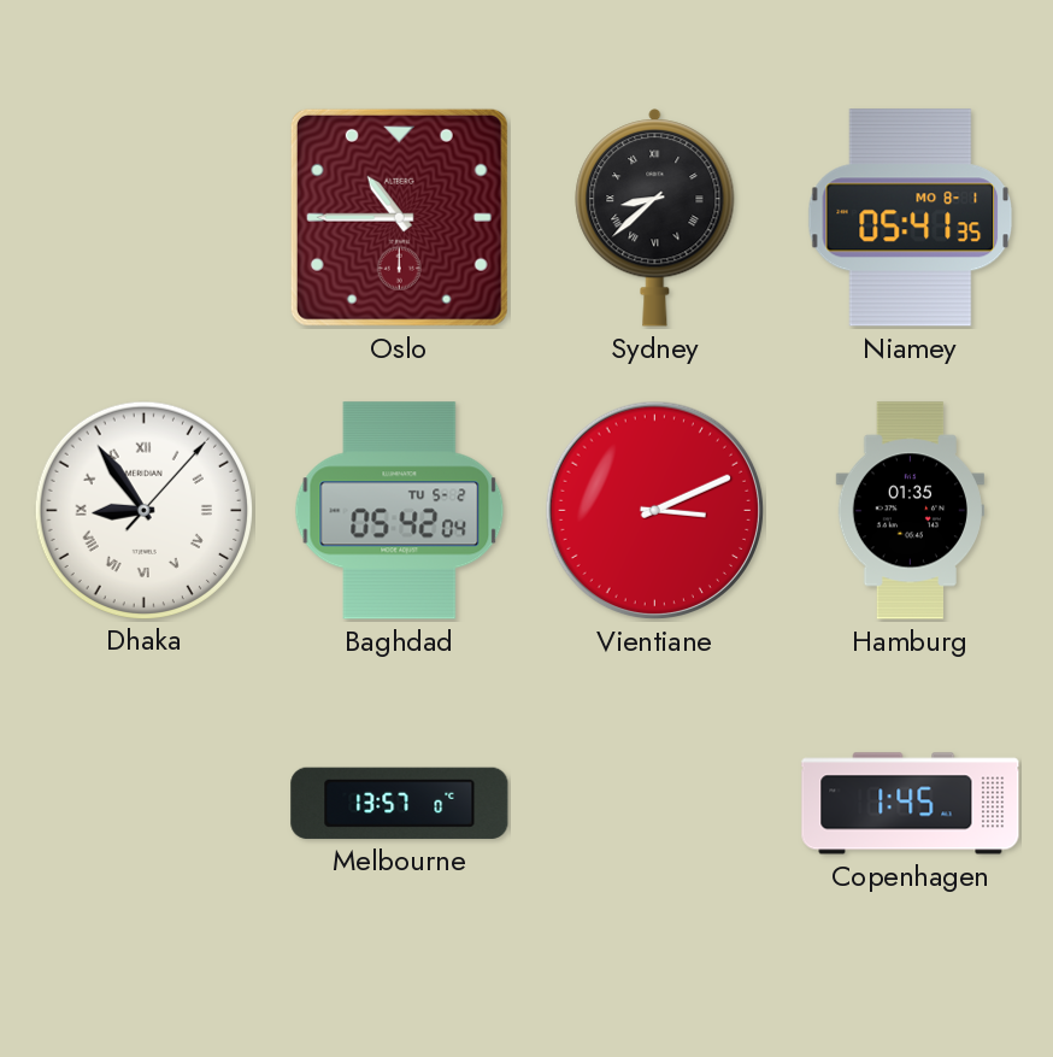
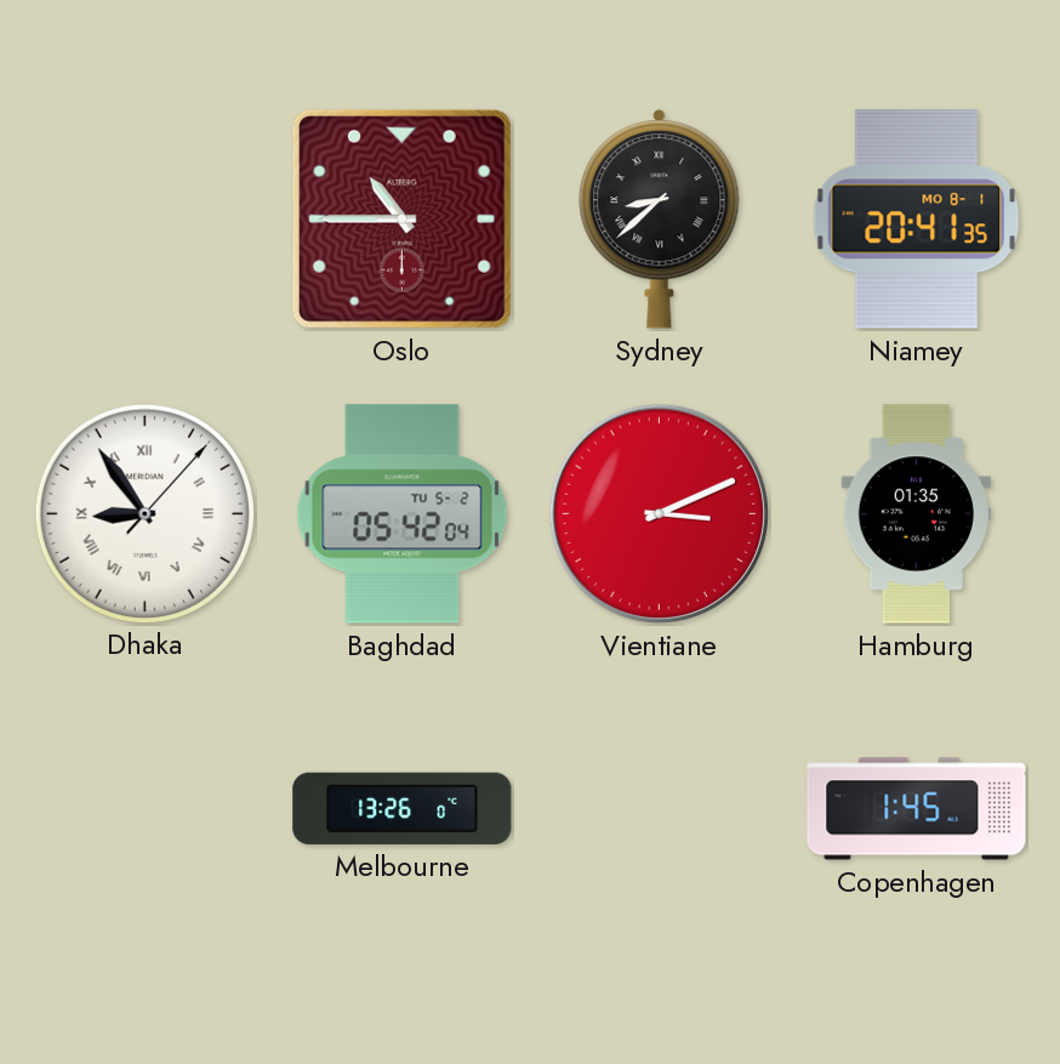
Niamey: 05:41 -> 20:41 (917, 220)
Melbourne: 13:57 -> 13:26 (403, 808)
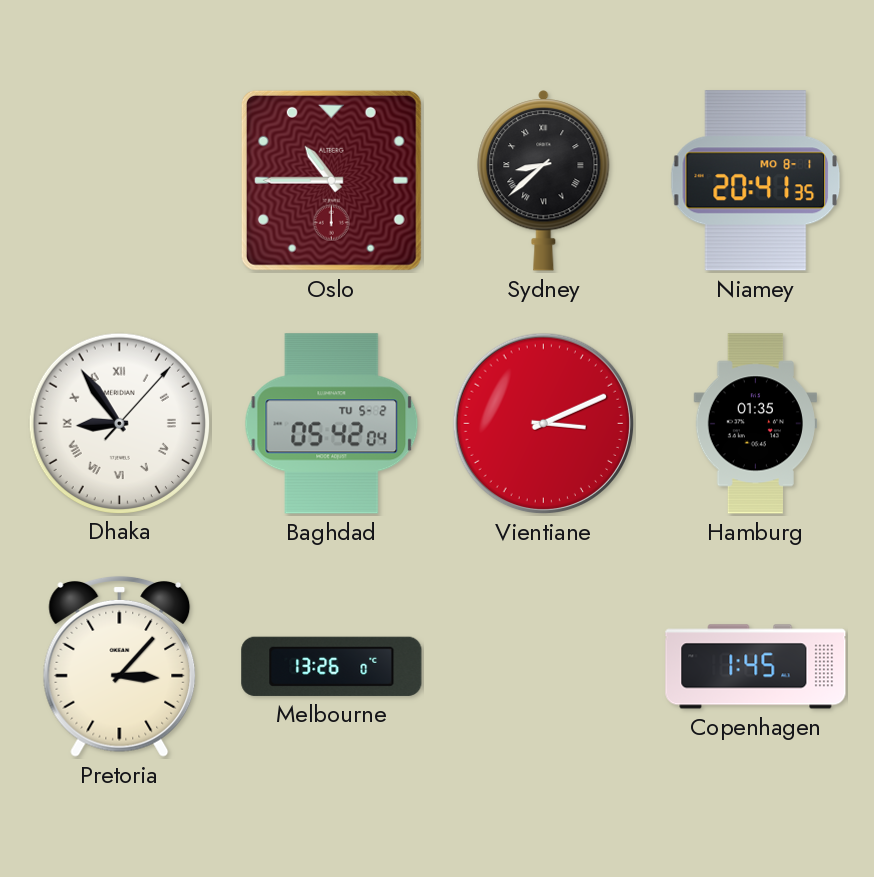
Pretoria: none -> 3:07 (120, 666)
